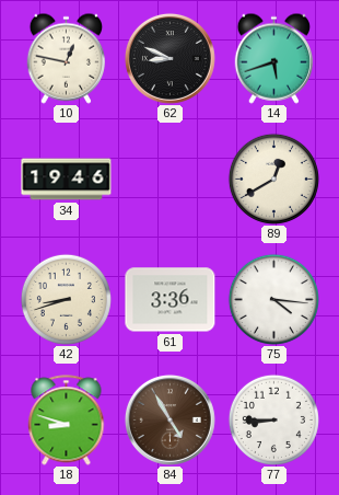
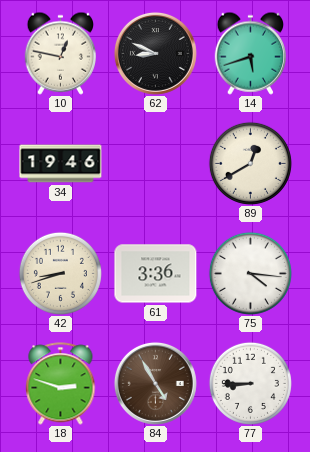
18: 8:48 -> 2:48 (61, 384)
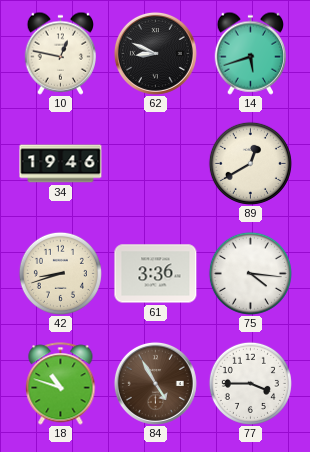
18: 2:48 -> 10:48 (61, 384)
77: 8:45 -> 3:45 (250, 383)
